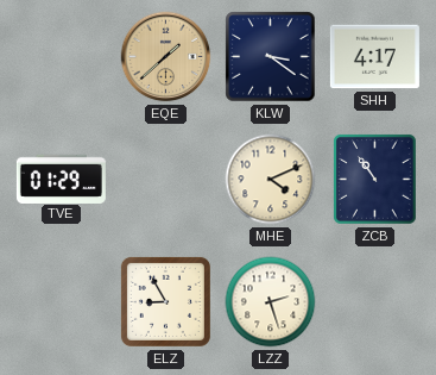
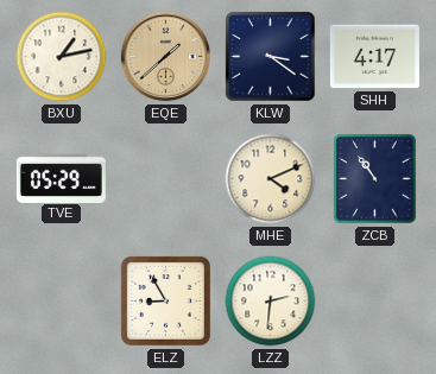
BXU: none -> 1:13 (62, 57)
TVE: 01:29 -> 05:29 (61, 178)
LZZ: 2:27 -> 2:31 (271, 302)
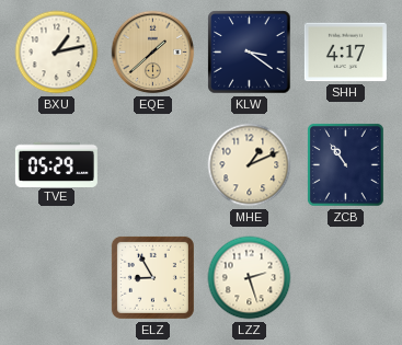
MHE: 4:11 -> 1:11 (250, 165)
LZZ: 2:31 -> 2:27 (250, 278)
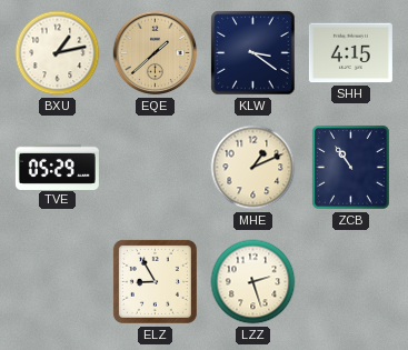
SHH: 4:17 -> 4:15 (350, 53)
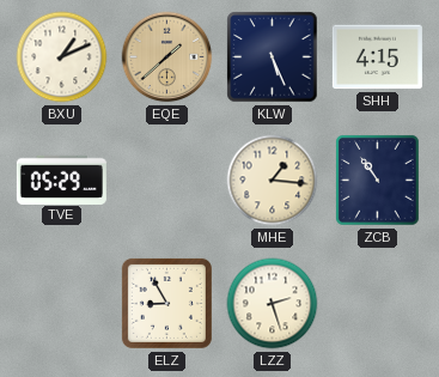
BXU: 1:13 -> 1:11 (62, 57)
KLW: 3:21 -> 5:26 (273, 57)
MHE: 1:11 -> 1:16 (273, 181)
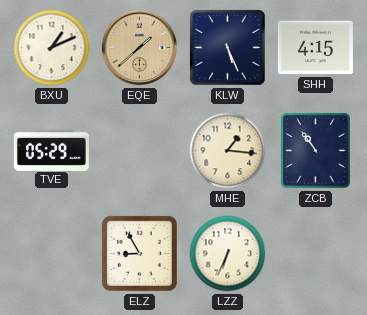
LZZ: 2:27 -> 6:34 (228, 254)
